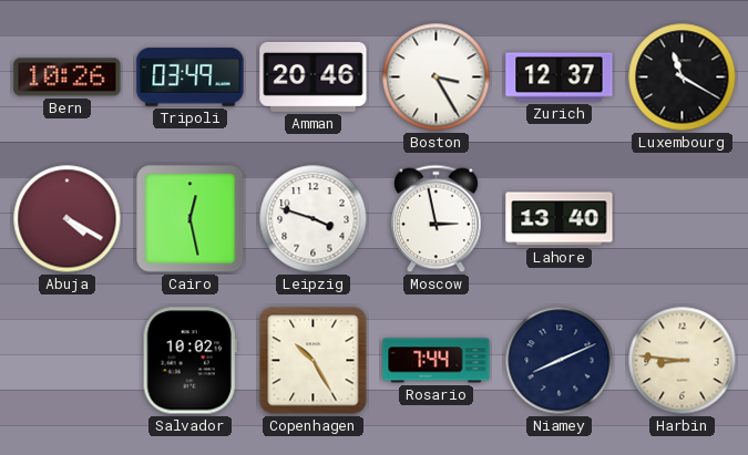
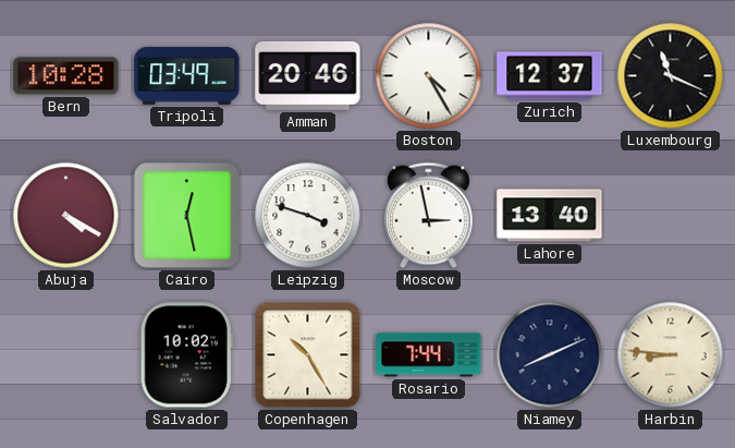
Bern: 10:26 -> 10:28 (66, 76)
Boston: 3:25 -> 4:25 (429, 76)
Luxembourg: 11:20 -> 11:19 (671, 76)
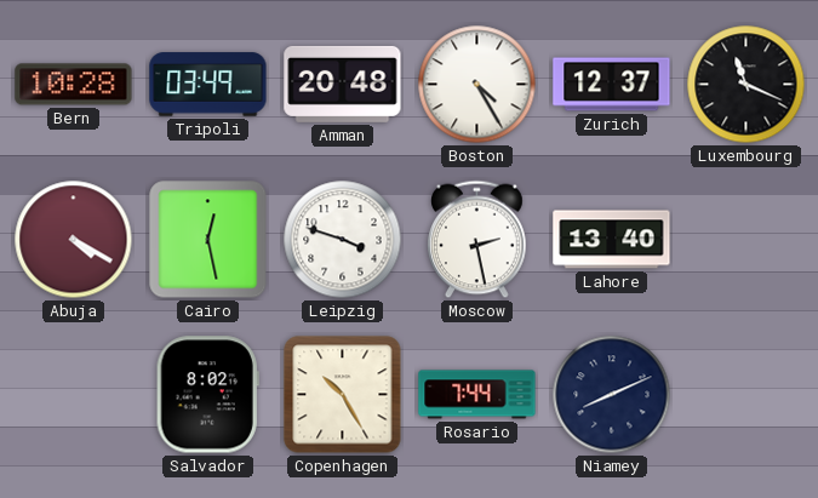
Amman: 20:46 -> 20:48 (343, 84)
Moscow: 2:58 -> 2:28 (477, 240)
Salvador: 10:02 -> 8:02 (207, 395)
Harbin: 8:46 -> none (671, 355)
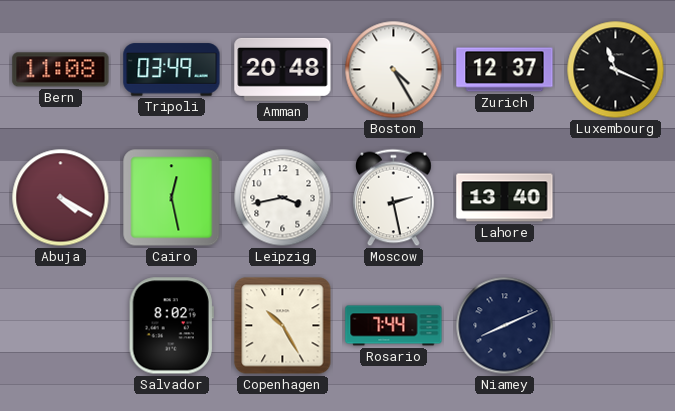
Bern: 10:28 -> 11:08 (61, 70)
Leipzig: 3:48 -> 3:43 (283, 198)
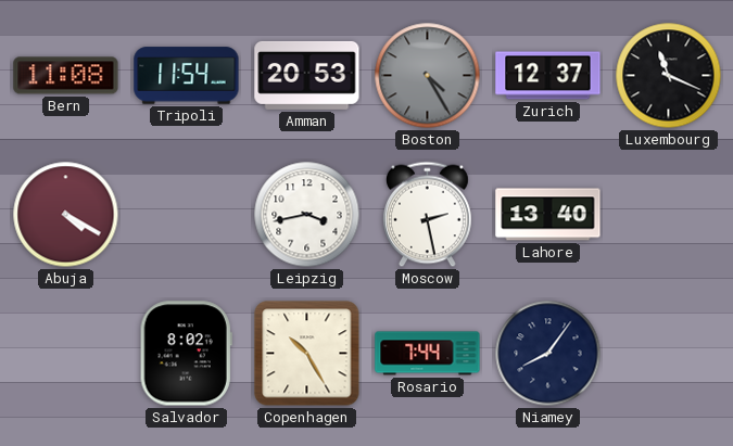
Tripoli: 03:49 -> 11:54 (187, 76)
Amman: 20:48 -> 20:53 (307, 75)
Boston dial: white -> grey (428, 76)
Cairo: 12:28 -> none (172, 198)
Niamey: 8:11 -> 8:06 (548, 354)
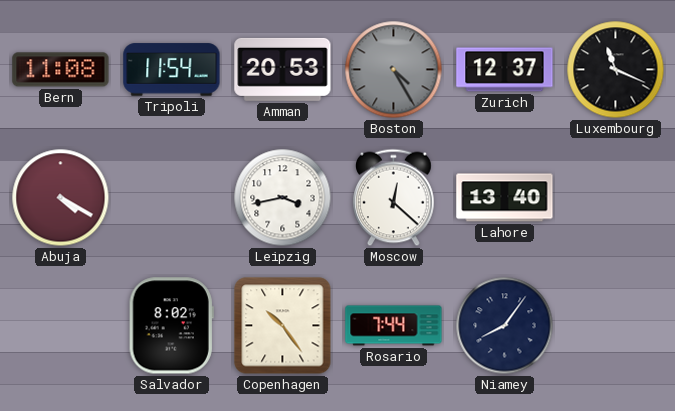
Moscow: 2:28 -> 12:22 (394, 198)
Copenhagen: 10:25 -> 10:24 (283, 326)
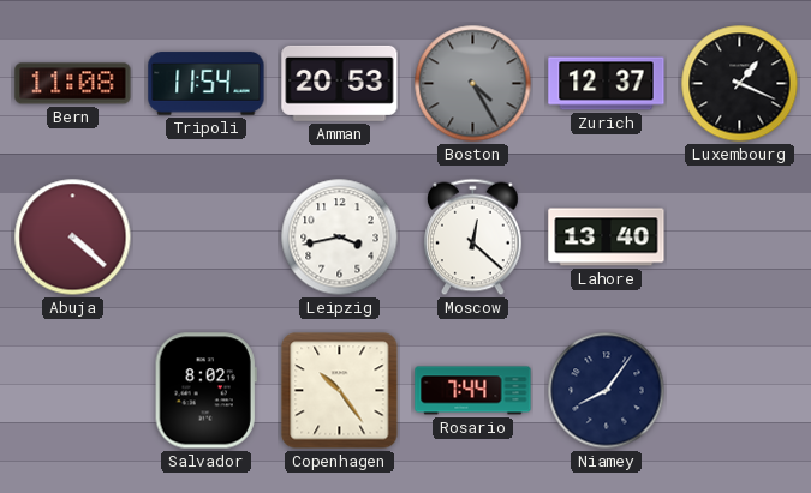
Luxembourg: 11:19 -> 1:19 (740, 84)
Abuja: 4:20 -> 4:22 (73, 238)
